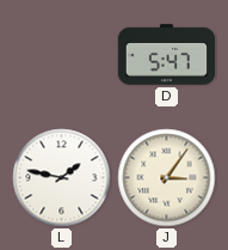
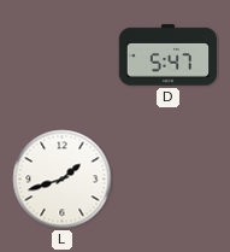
L: 1:47 -> 1:42 (63, 180)
J: 3:06 -> none (167, 178)
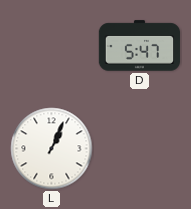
L: 1:42 -> 1:04 (52, 149)
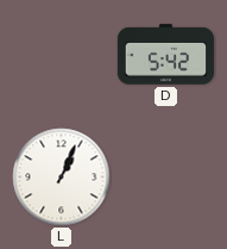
D: 5:47 -> 5:42 (166, 55)
